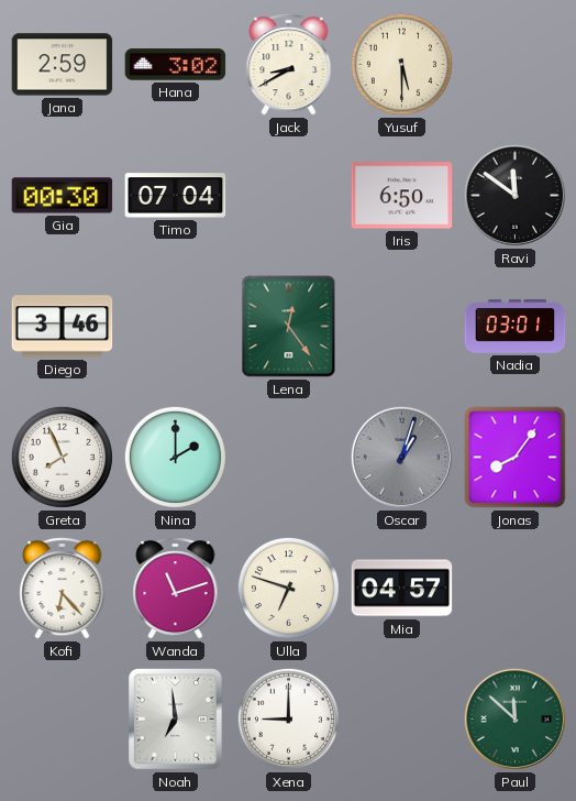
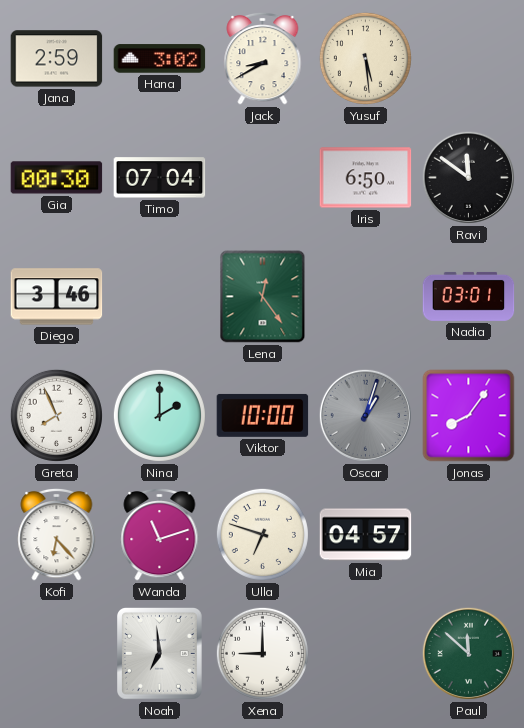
Yusuf: 5:30 -> 5:29 (365, 58)
Viktor: none -> 10:00 (263, 415)
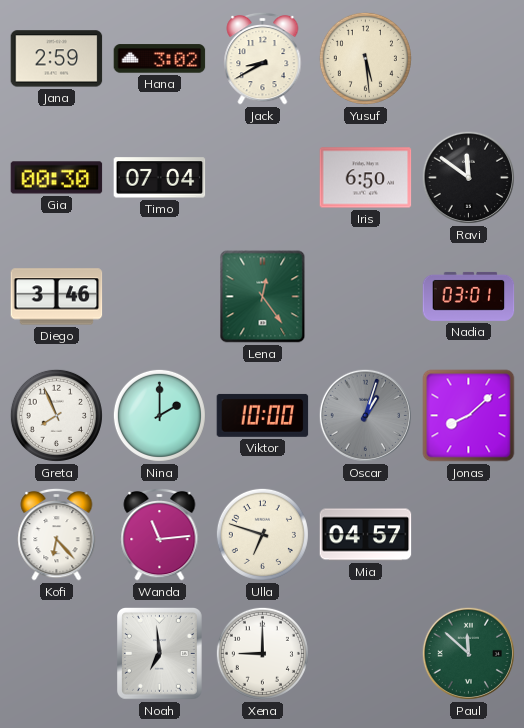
Jonas: 8:06 -> 8:08 (469, 416)
Wanda: 11:12 -> 11:14 (160, 534)
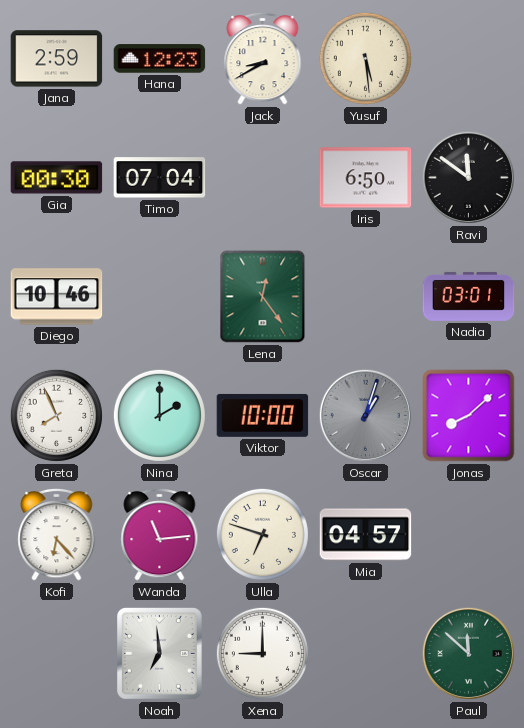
Hana: 3:02 -> 12:23 (160, 59)
Diego: 3:46 -> 10:46 (57, 297)
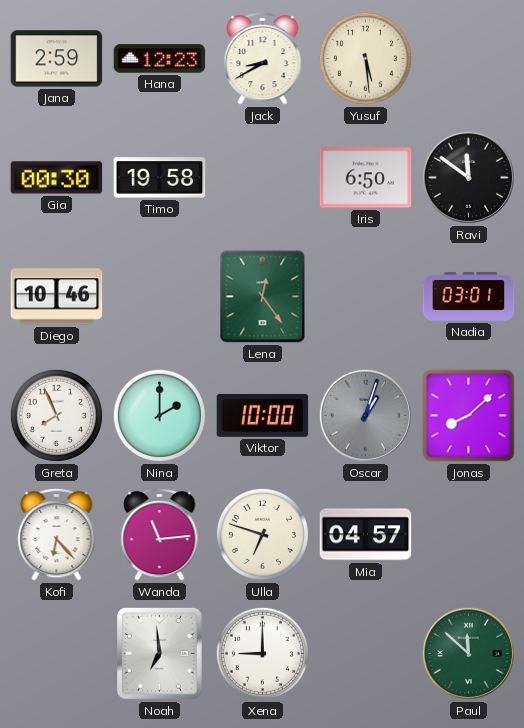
Timo: 07:04 -> 19:58 (160, 178)
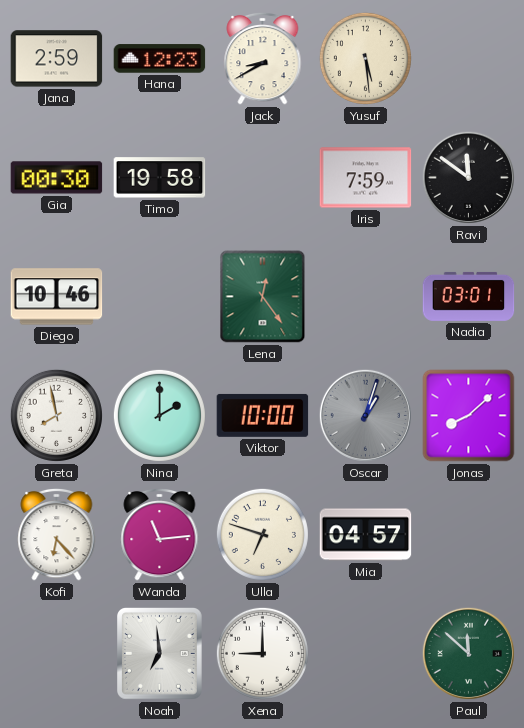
Iris: 6:50 -> 7:59 (366, 178)
Greta: 7:56 -> 7:58 (56, 415)
